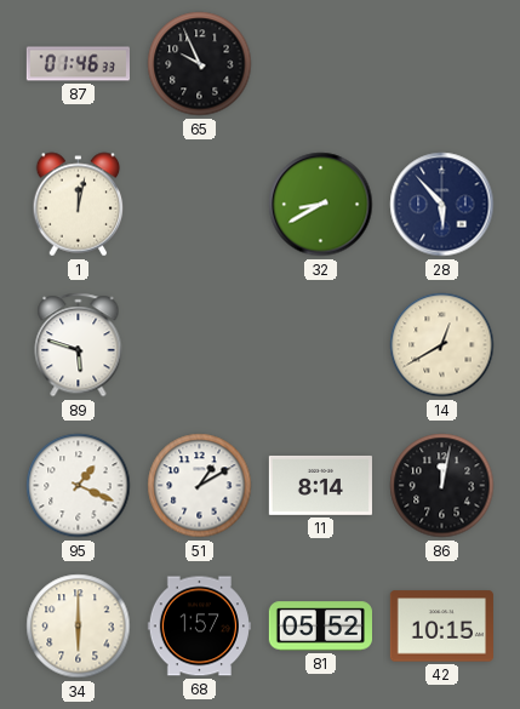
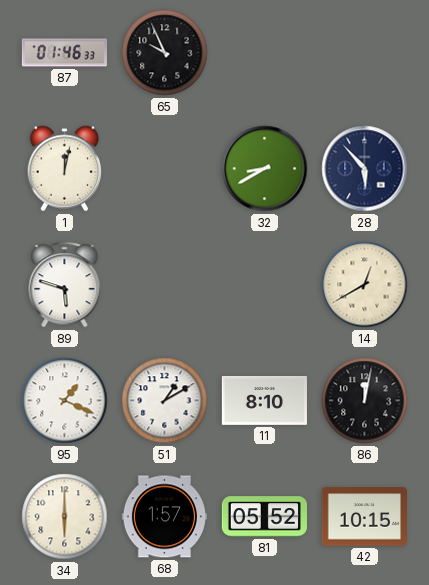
11: 8:14 -> 8:10 (264, 400)
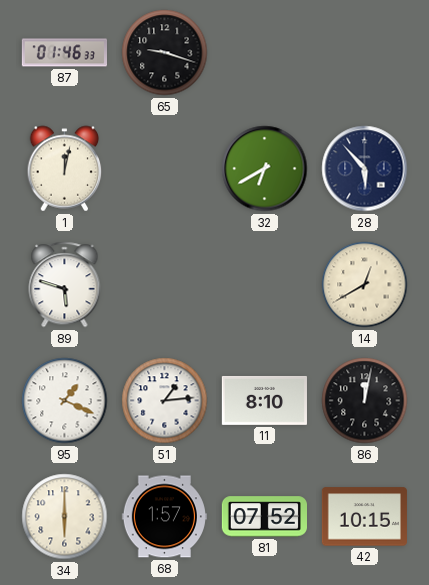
65: 9:56 -> 9:18 (165, 53)
32: 8:40 -> 6:40 (265, 169)
51: 1:10 -> 1:14 (165, 401)
81: 05:52 -> 07:52 (264, 517)
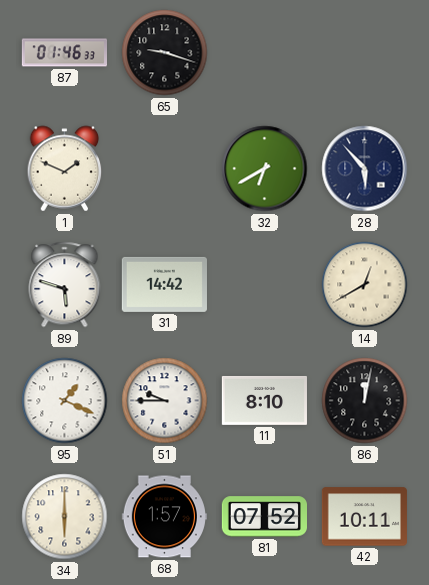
1: 12:02 -> 1:49 (65, 169)
31: none -> 14:42 (164, 284)
51: 1:14 -> 9:45 (165, 401)
42: 10:15 -> 10:11 (364, 517)
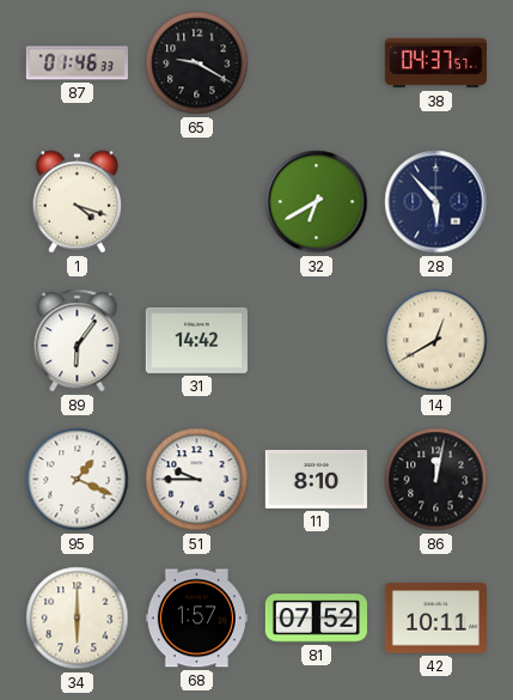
65: 9:18 -> 9:20 (197, 63)
38: none -> 04:37 (435, 63)
1: 1:49 -> 4:18 (78, 202)
89: 5:48 -> 6:06 (78, 341)
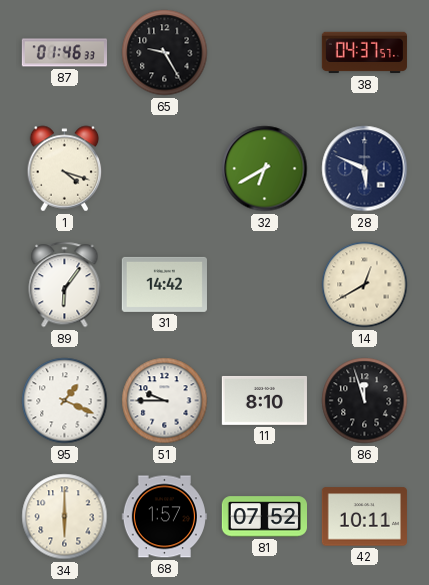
65: 9:20 -> 9:25 (165, 53)
28: 5:53 -> 5:49 (365, 169)
86: 12:02 -> 11:57 (365, 401)
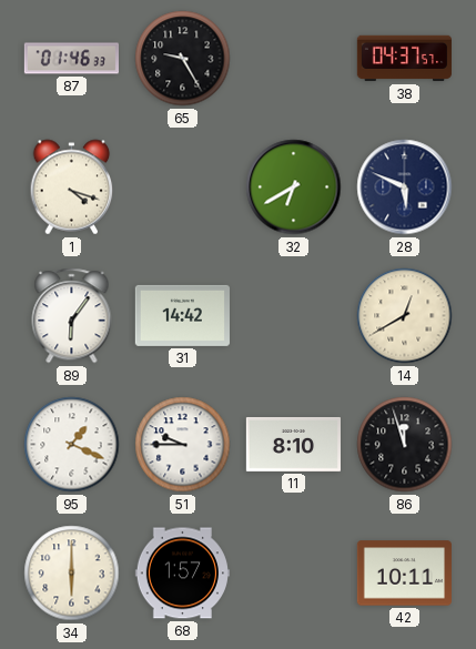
81: 07:52 -> none (264, 517)
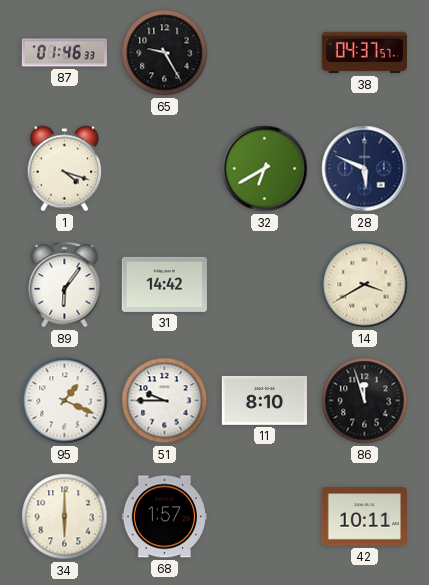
14: 12:40 -> 3:40 (365, 285)
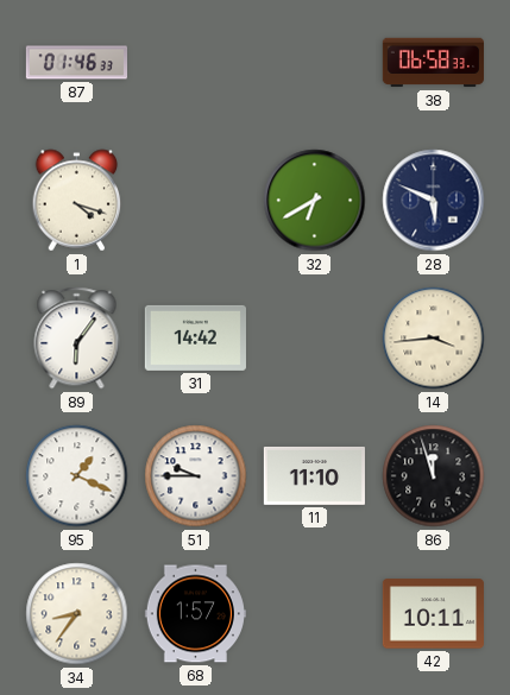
65: 9:25 -> none (165, 53)
38: 04:37 -> 06:58 (433, 63)
14: 3:40 -> 3:44 (434, 339)
11: 8:10 -> 11:10 (314, 475)
34: 6:00 -> 8:36 (77, 614)
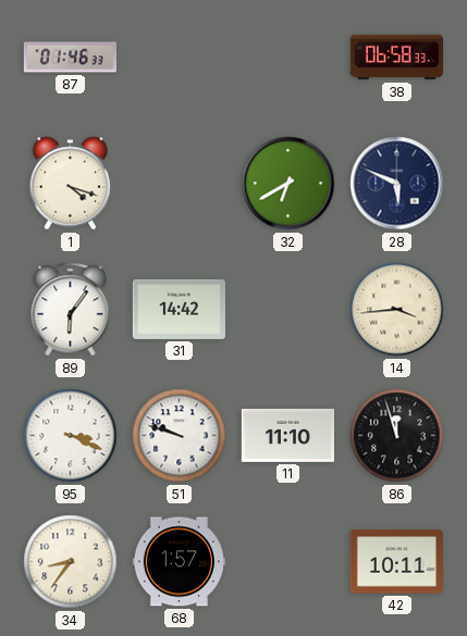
95: 1:19 -> 3:19 (71, 436)
51: 9:45 -> 9:48 (180, 436)
